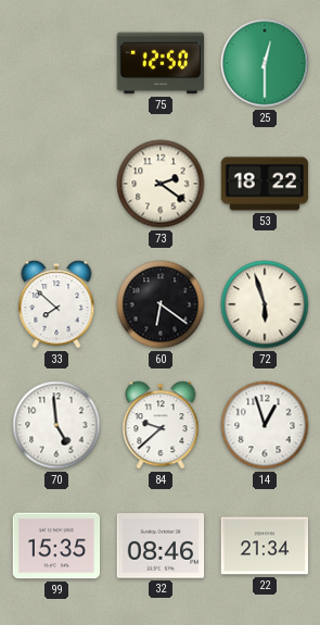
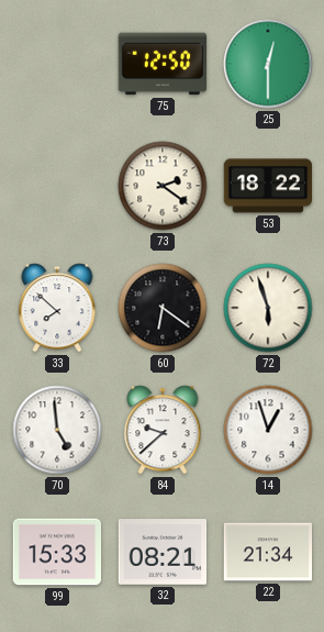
99: 15:35 -> 15:33 (57, 552)
32: 08:46 -> 08:21 (163, 552)
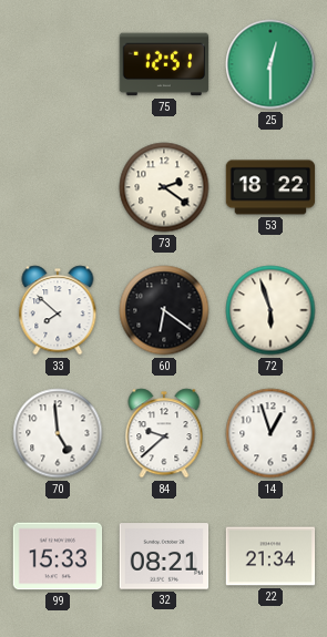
75: 12:50 -> 12:51 (164, 64)
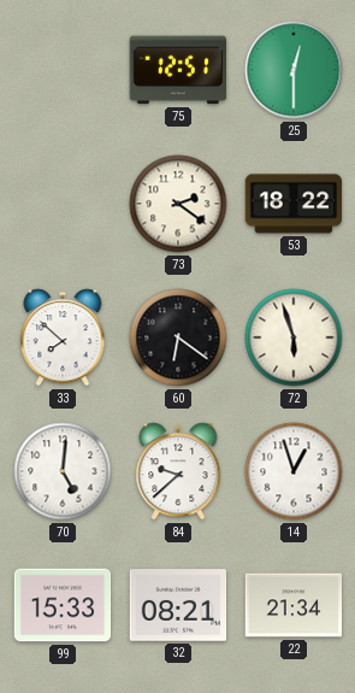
70: 4:59 -> 5:01 (63, 471)
